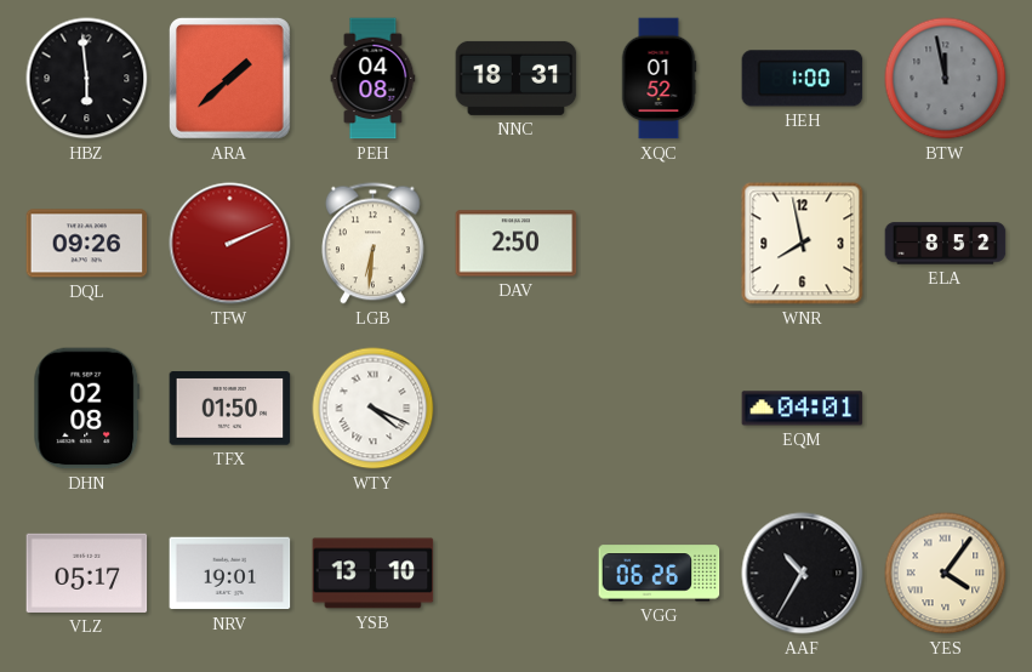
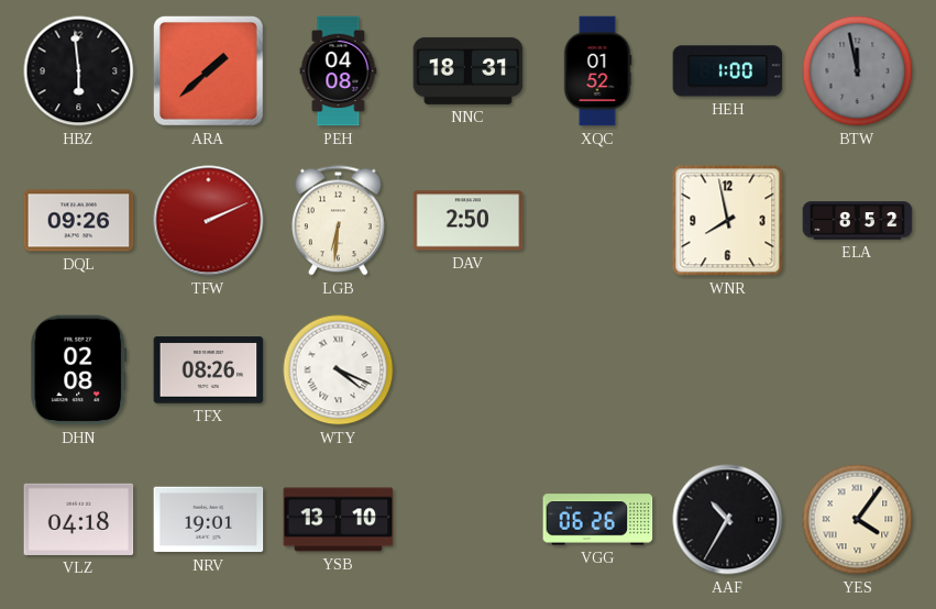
TFX: 01:50 -> 08:26 (209, 370)
EQM: 04:01 -> none (803, 409)
VLZ: 05:17 -> 04:18 (79, 519)
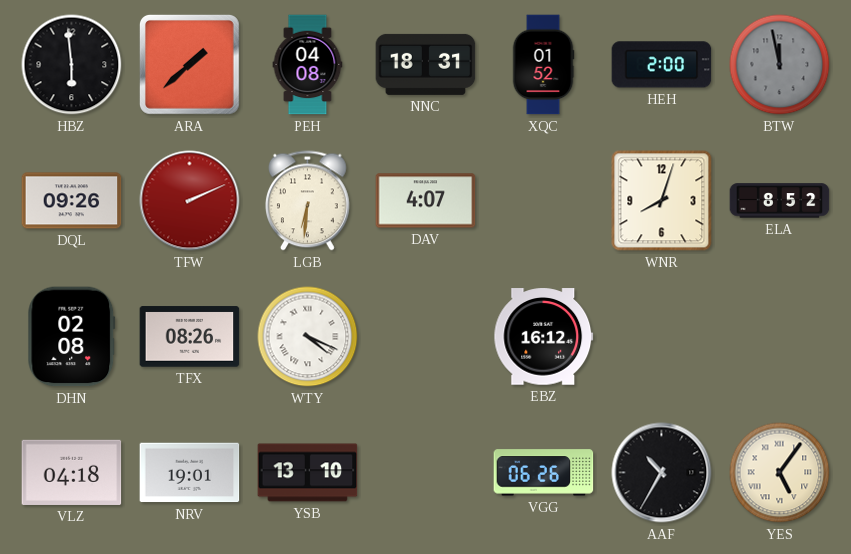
HEH: 1:00 -> 2:00 (662, 65)
DAV: 2:50 -> 4:07 (426, 201)
WNR: 7:58 -> 8:03 (662, 201)
EBZ: none -> 16:12 (544, 337)
YES: 4:06 -> 5:06 (780, 473)
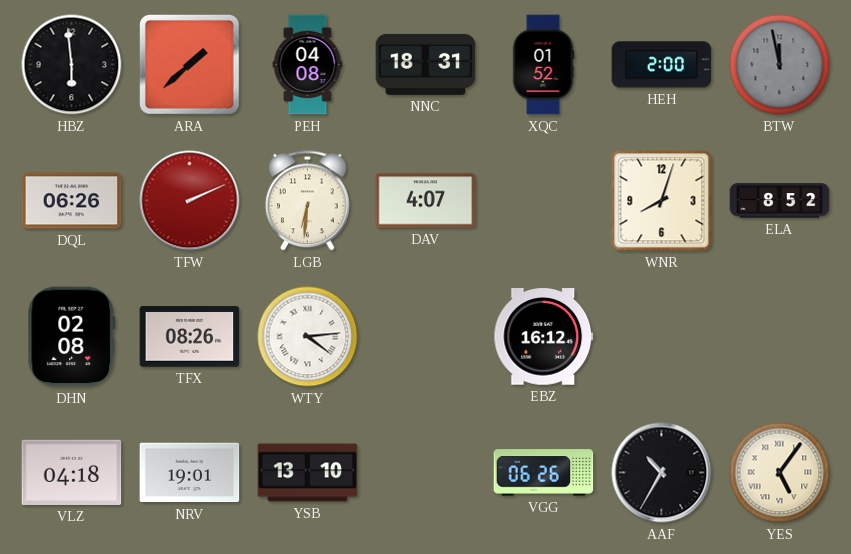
DQL: 09:26 -> 06:26 (72, 201)
WTY: 4:19 -> 4:14 (308, 337)
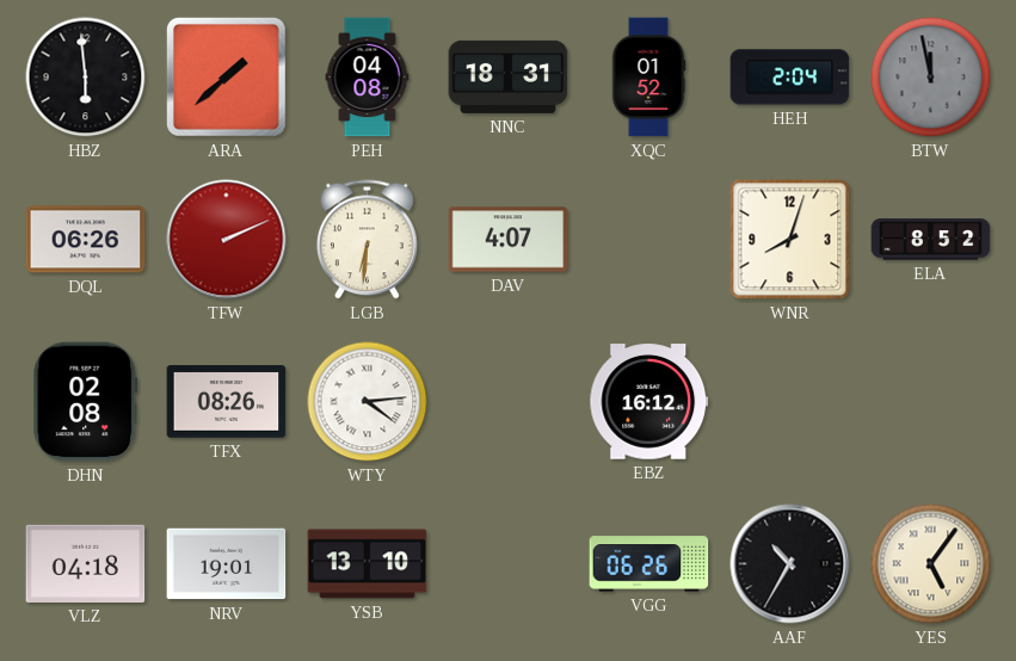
HEH: 2:00 -> 2:04 (790, 78)
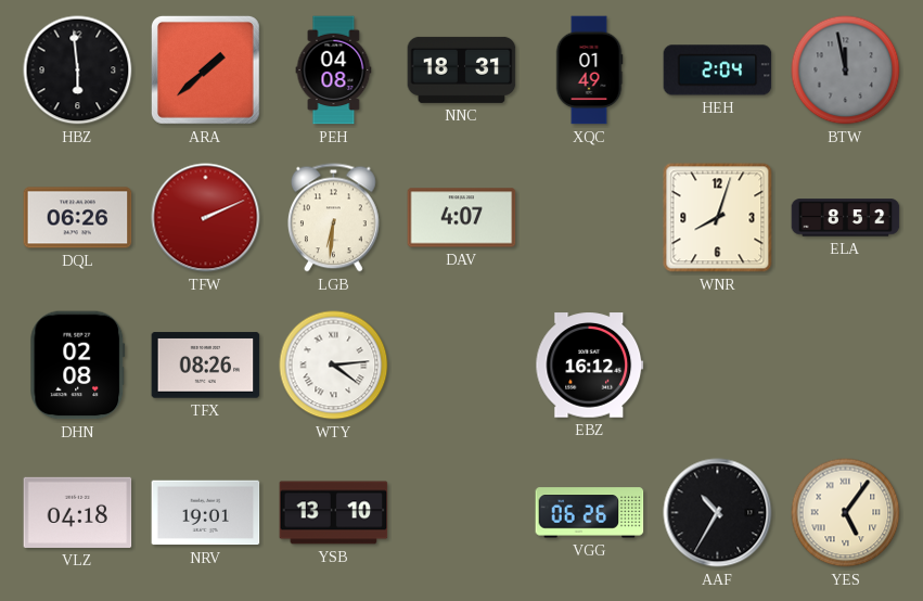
XQC: 01:52 -> 01:49 (589, 71)
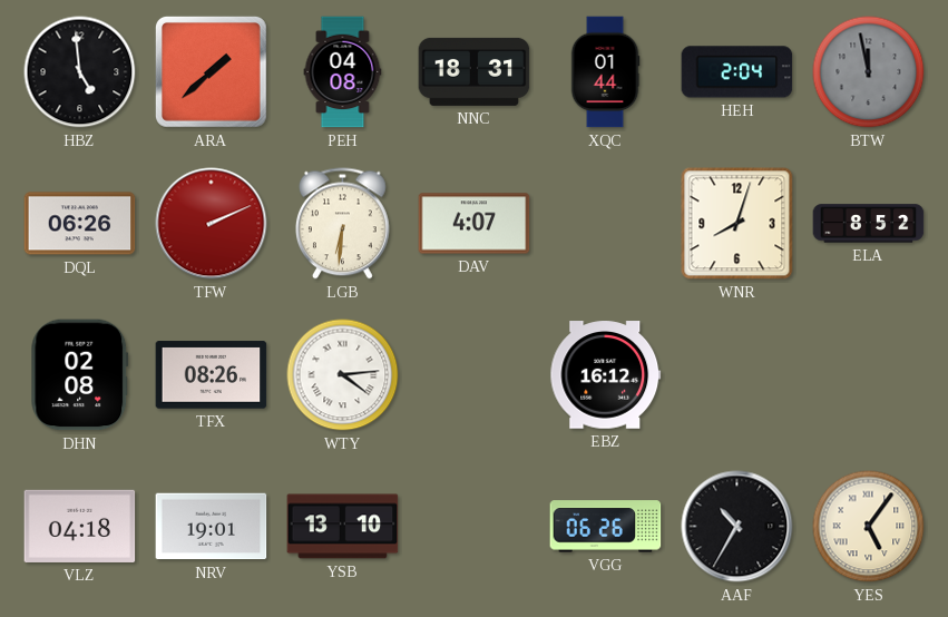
HBZ: 5:59 -> 4:59 (80, 72)
XQC: 01:49 -> 01:44 (605, 72)
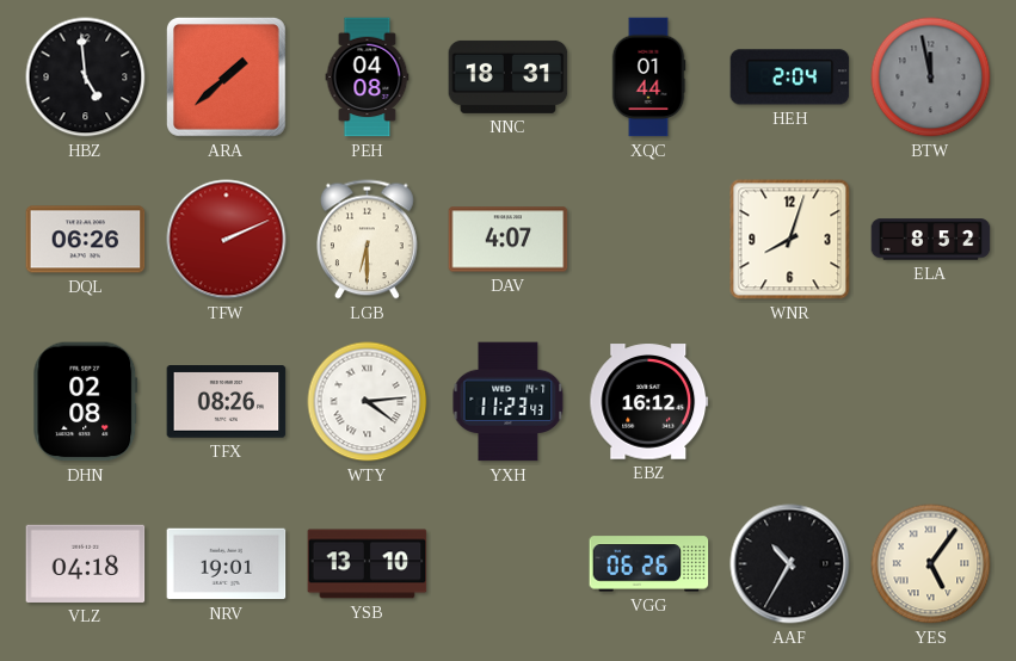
LGB: 6:31 -> 6:30 (368, 240)
YXH: none -> 11:23 (509, 402)
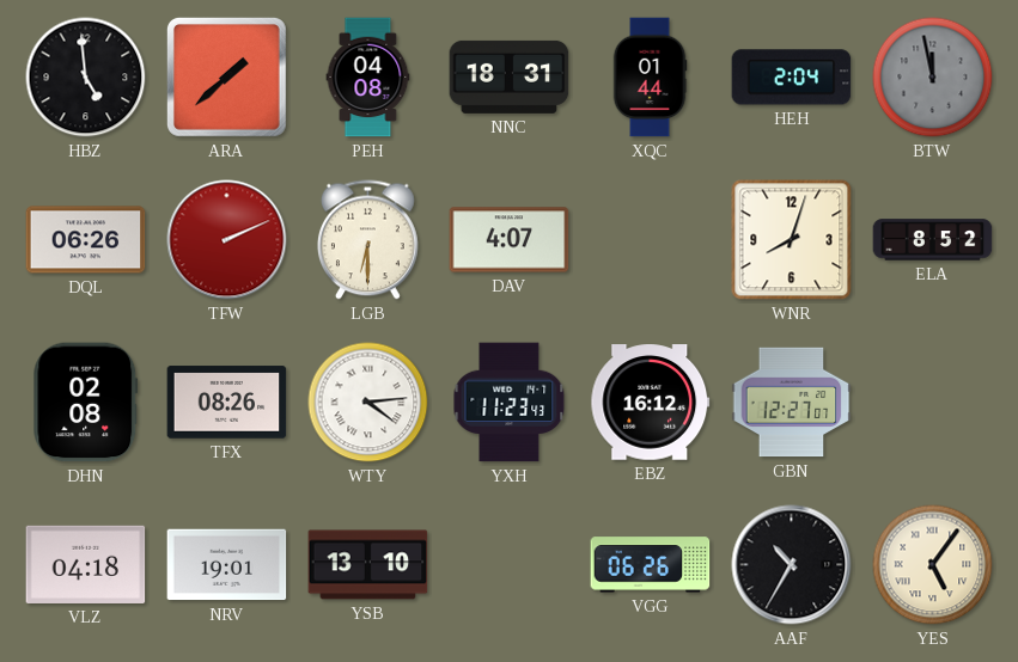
GBN: none -> 12:27 (792, 403)
